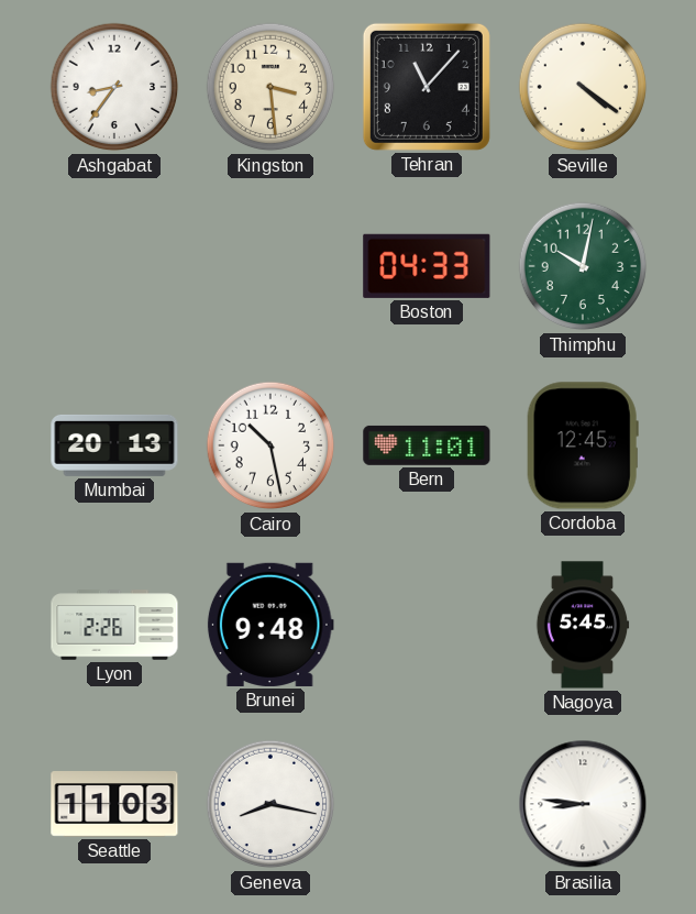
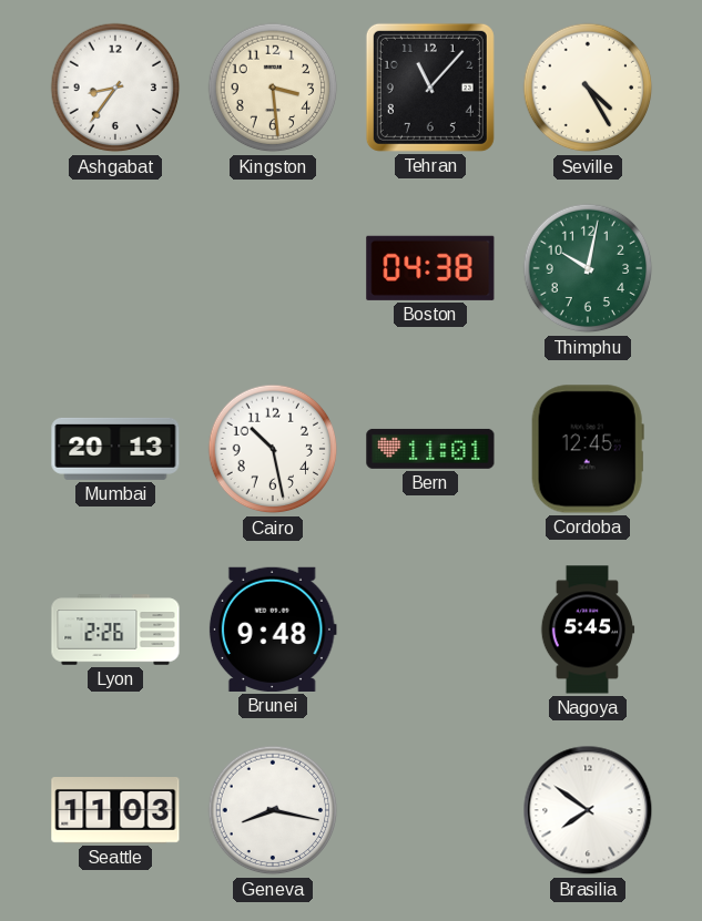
Seville: 4:21 -> 4:25 (588, 88)
Boston: 04:33 -> 04:38 (430, 268)
Brasilia: 8:46 -> 7:51 (588, 810)
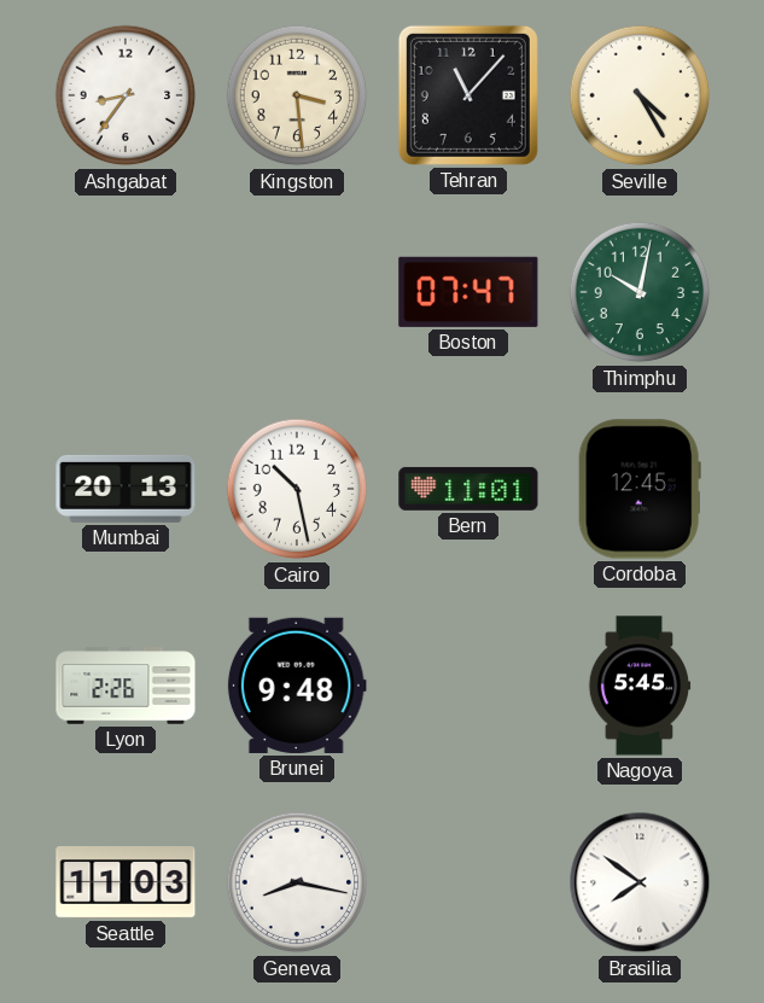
Boston: 04:38 -> 07:47 (468, 292)
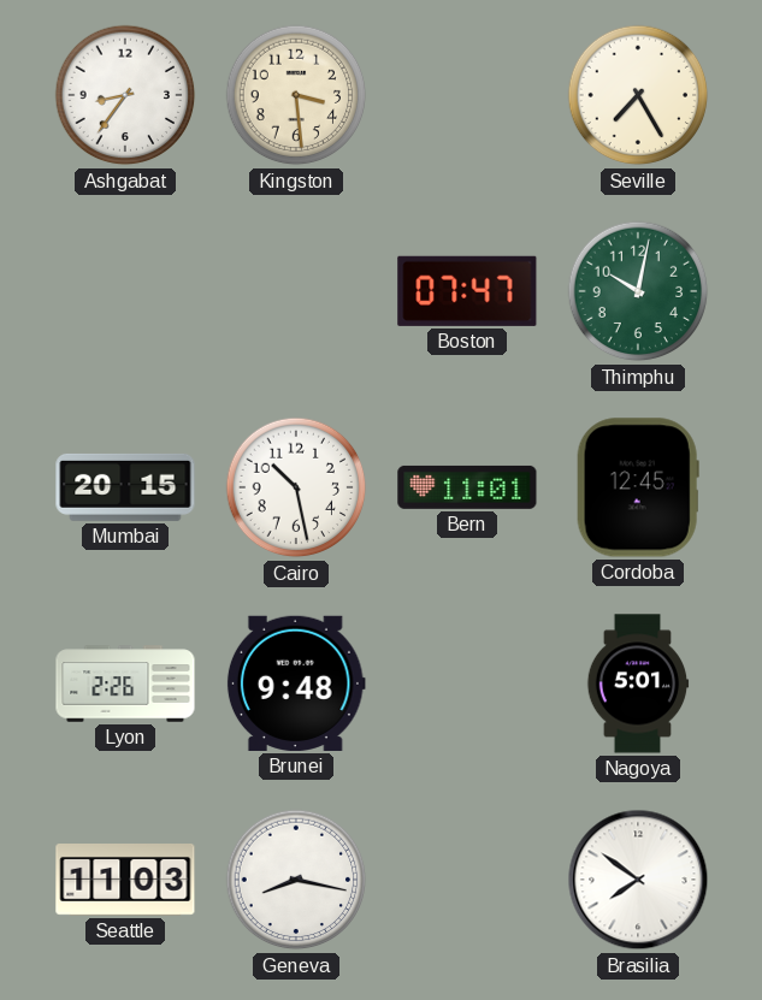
Tehran: 11:07 -> none (468, 95)
Seville: 4:25 -> 7:25 (638, 95)
Mumbai: 20:13 -> 20:15 (125, 487)
Nagoya: 5:45 -> 5:01 (638, 684)
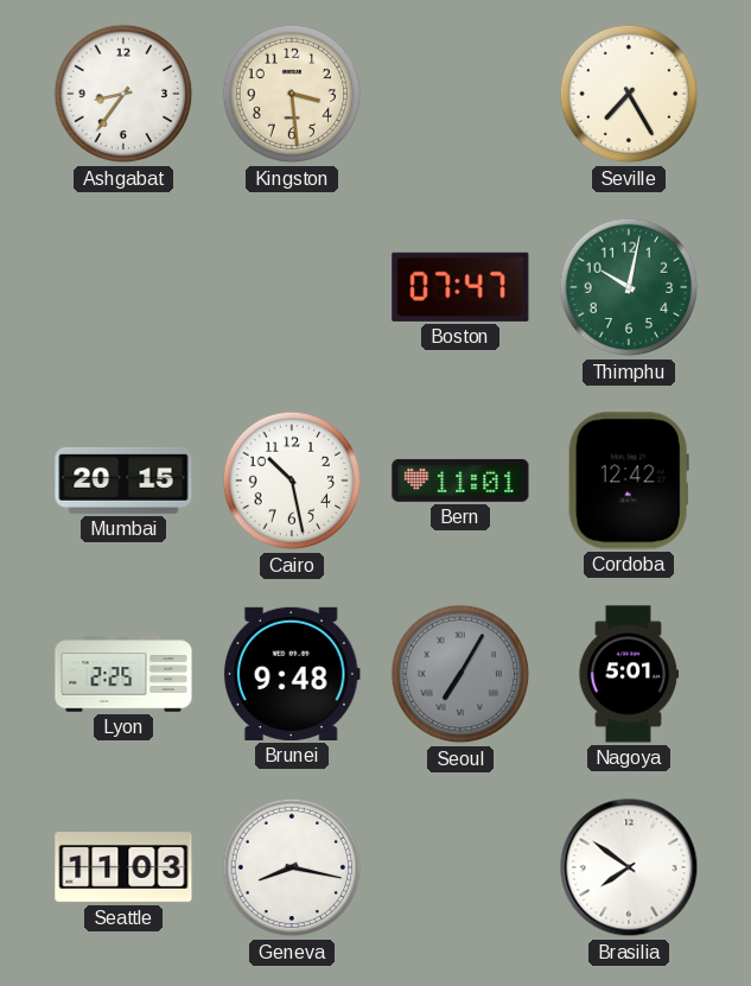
Cordoba: 12:45 -> 12:42 (629, 481)
Lyon: 2:26 -> 2:25 (123, 674)
Seoul: none -> 7:05 (460, 674)
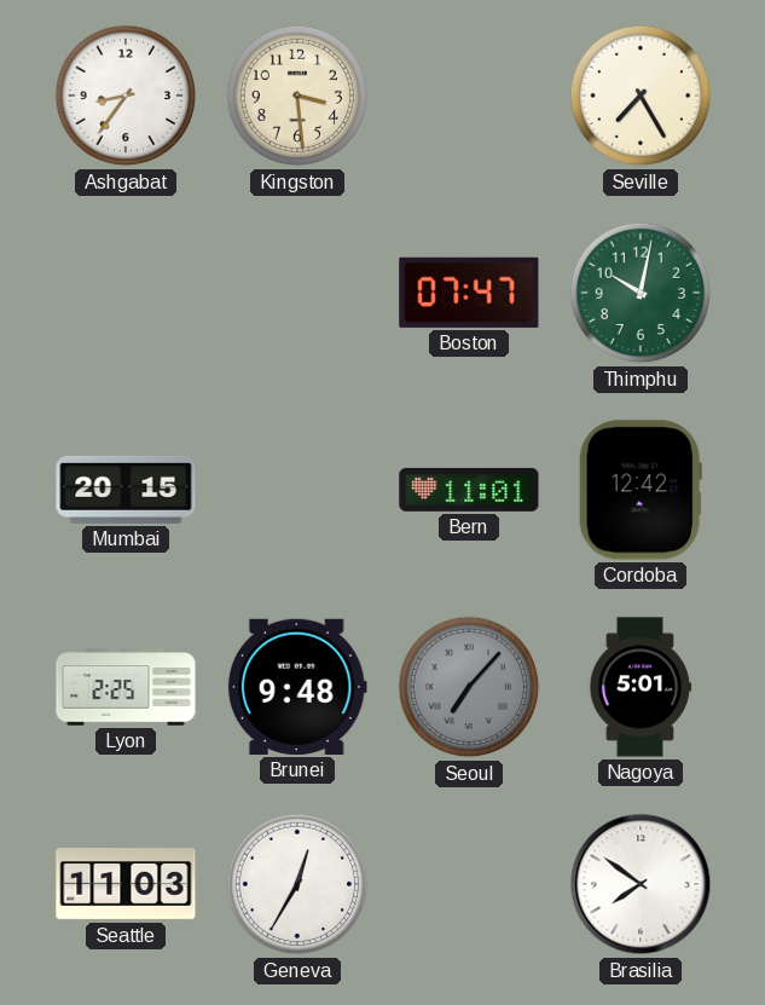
Cairo: 10:28 -> none (292, 481)
Seoul: 7:05 -> 7:07 (469, 687)
Geneva: 8:17 -> 12:35 (297, 884)
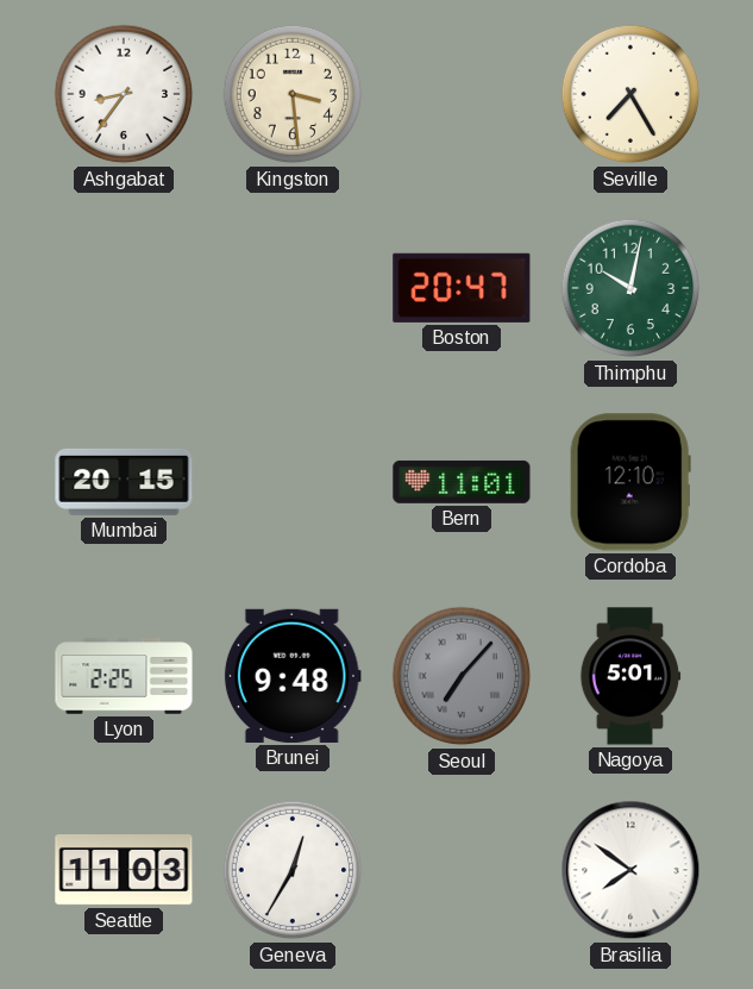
Boston: 07:47 -> 20:47 (462, 288)
Cordoba: 12:42 -> 12:10 (630, 482)
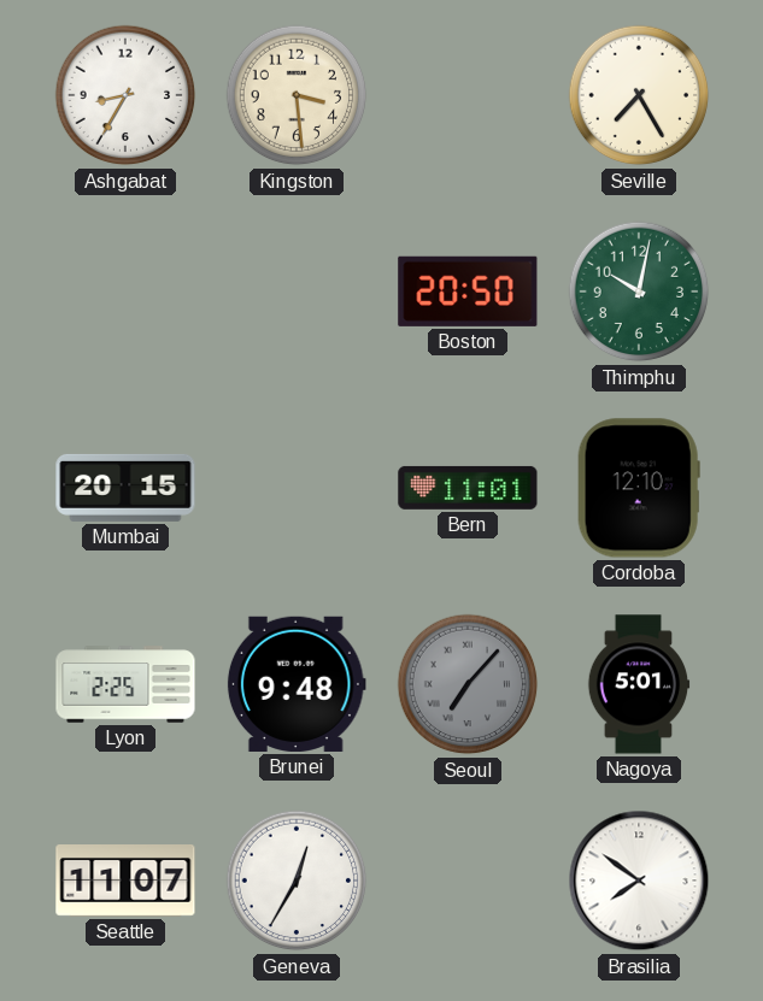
Ashgabat: 8:36 -> 8:35 (125, 95)
Boston: 20:47 -> 20:50 (468, 292)
Seattle: 11:03 -> 11:07 (125, 882)
